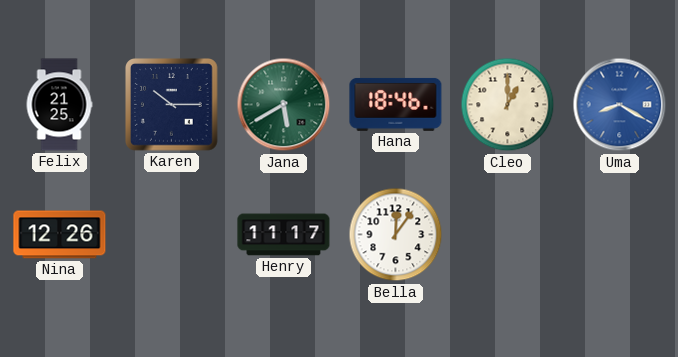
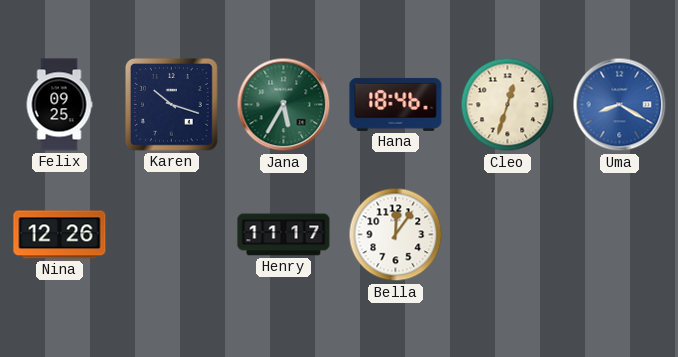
Felix: 21:25 -> 09:25 (59, 105)
Karen: 10:15 -> 10:18 (172, 105)
Jana: 5:40 -> 5:35 (284, 105)
Cleo: 1:00 -> 12:33 (508, 105)
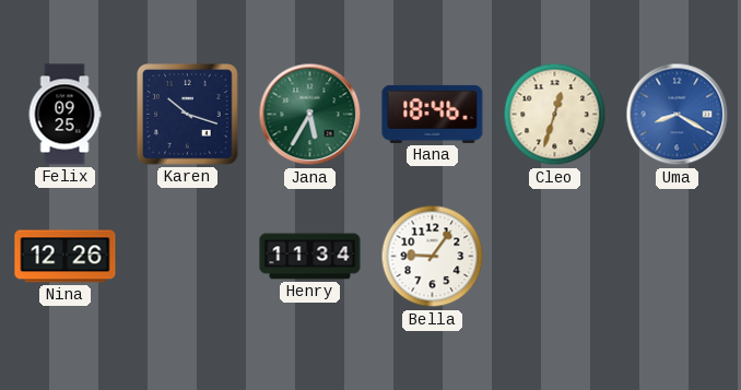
Henry: 11:17 -> 11:34 (310, 257)
Bella: 12:06 -> 9:06 (433, 257)
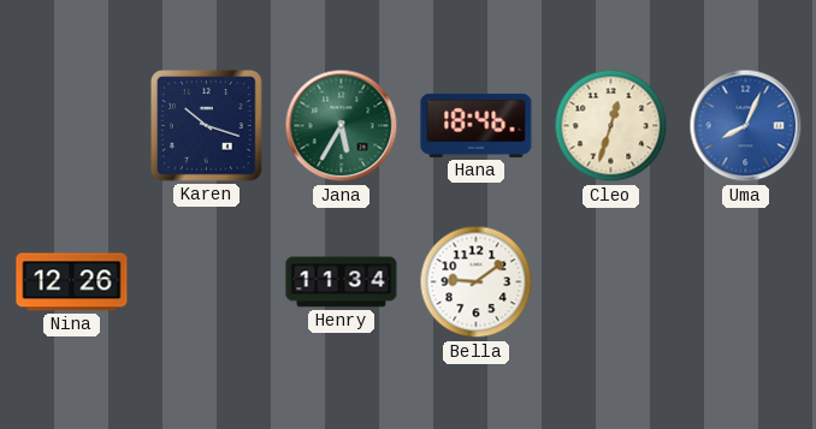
Felix: 09:25 -> none (64, 115)
Uma: 8:20 -> 8:04 (746, 126)
Bella: 9:06 -> 9:09 (477, 282)
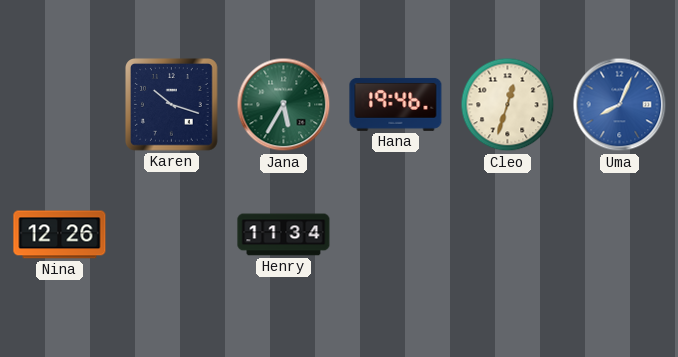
Hana: 18:46 -> 19:46 (396, 104)
Bella: 9:09 -> none (477, 282)
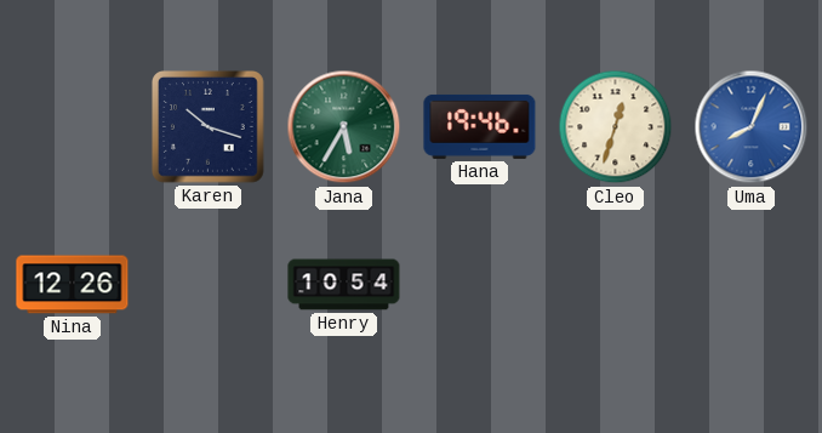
Henry: 11:34 -> 10:54 (344, 285)
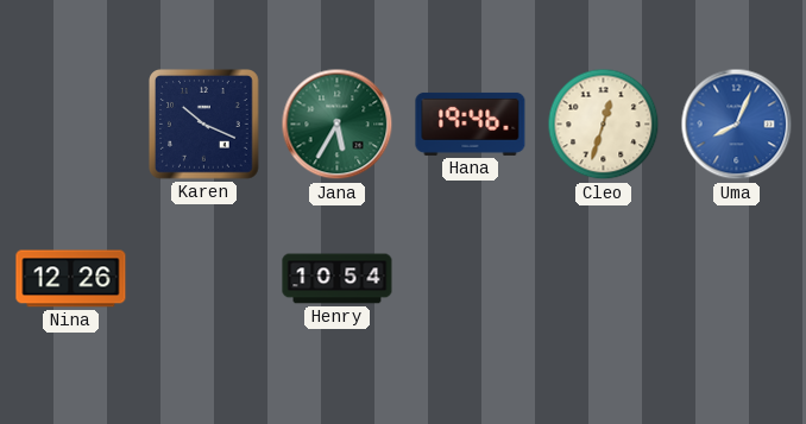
Karen: 10:18 -> 10:19 (204, 125)
